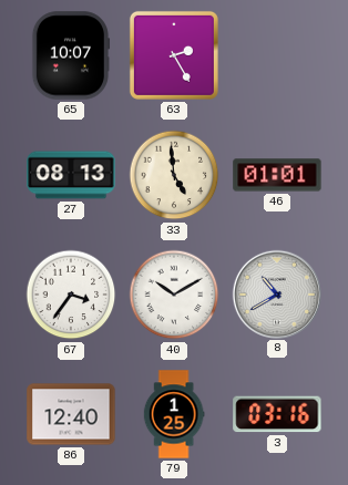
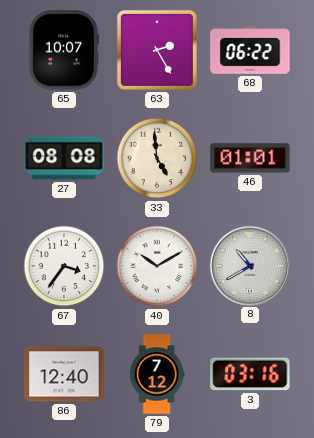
68: none -> 06:22 (250, 51)
27: 08:13 -> 08:08 (64, 158)
79: 1:25 -> 7:12 (157, 374)
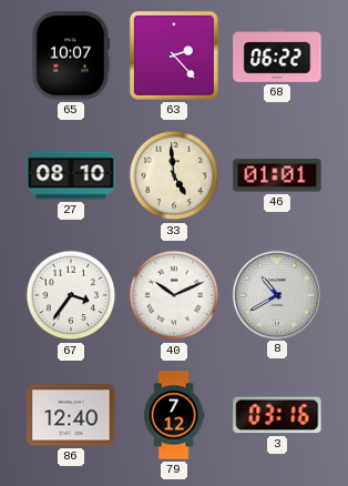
63: 2:25 -> 2:23 (174, 55)
27: 08:08 -> 08:10 (71, 175)
40: 10:10 -> 10:11 (174, 295)
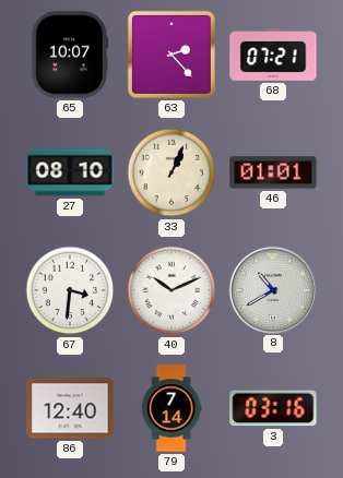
68: 06:22 -> 07:21 (273, 56)
33: 4:59 -> 1:04 (171, 172)
67: 3:36 -> 3:31 (70, 290)
79: 7:12 -> 7:14 (171, 408)
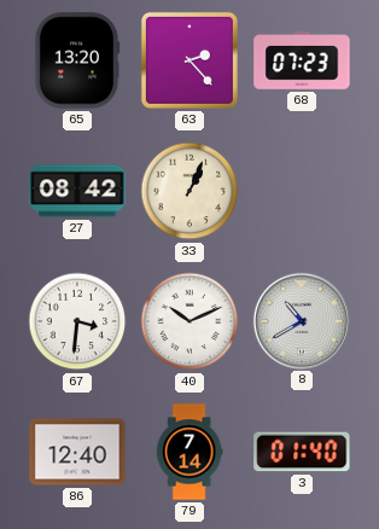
65: 10:07 -> 13:20 (77, 60)
68: 07:21 -> 07:23 (302, 62)
27: 08:10 -> 08:42 (77, 191)
46: 01:01 -> none (273, 172)
3: 03:16 -> 01:40 (302, 452)
